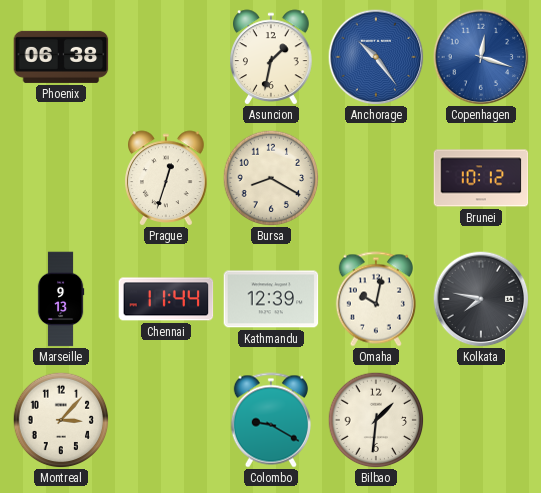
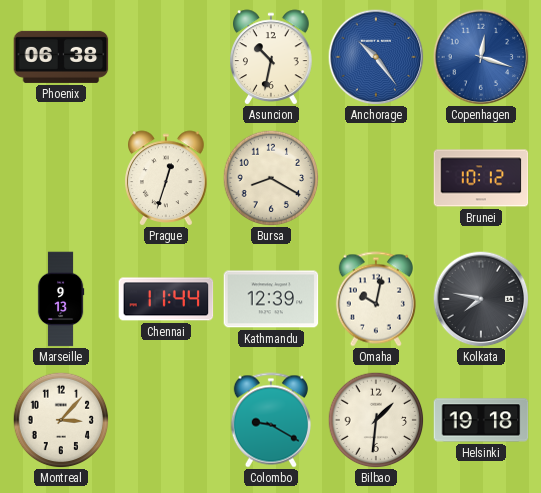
Asuncion: 1:32 -> 10:32 (272, 57)
Helsinki: none -> 19:18 (481, 420)
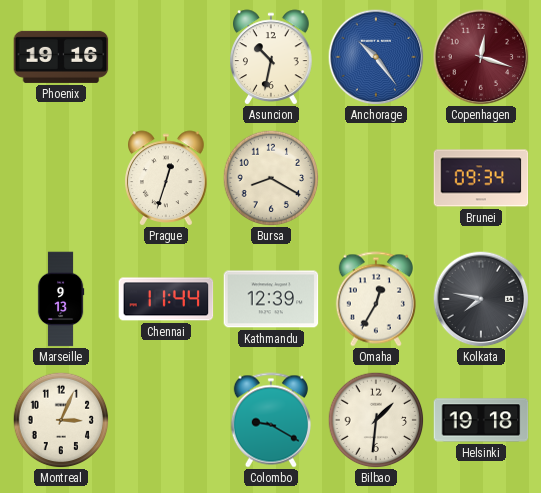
Phoenix: 06:38 -> 19:16 (61, 57)
Copenhagen dial: blue -> burgundy (481, 57)
Brunei: 10:12 -> 09:34 (481, 178)
Omaha: 10:02 -> 12:35 (376, 299)
Montreal: 3:07 -> 3:04 (61, 420)
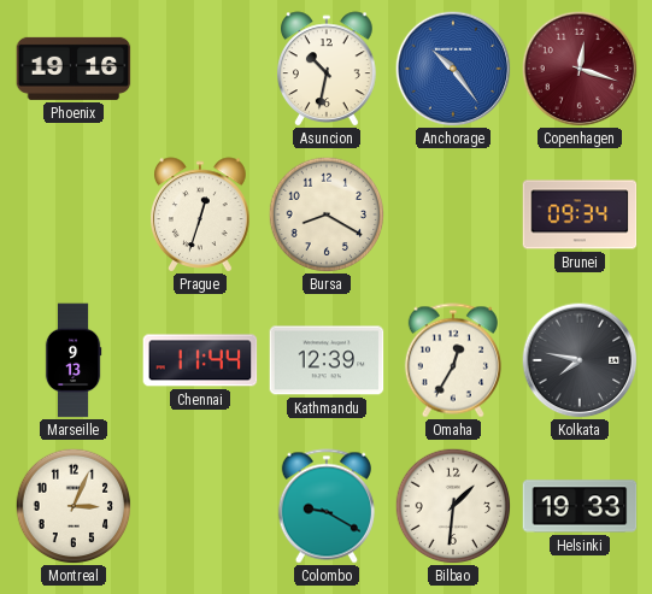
Helsinki: 19:18 -> 19:33 (580, 506)
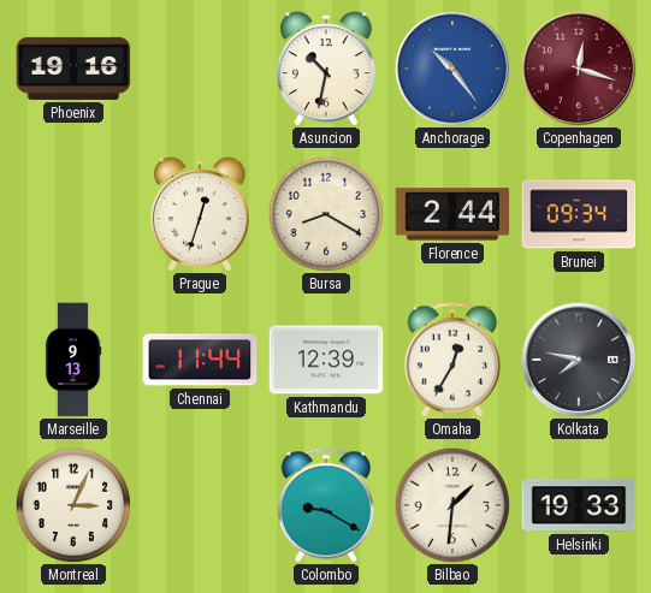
Florence: none -> 2:44 (452, 214)
